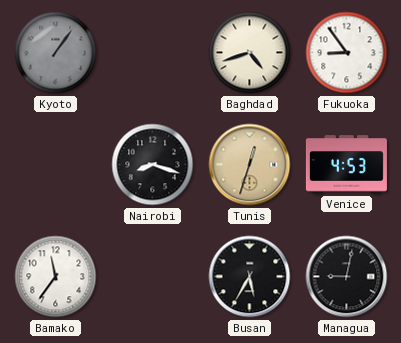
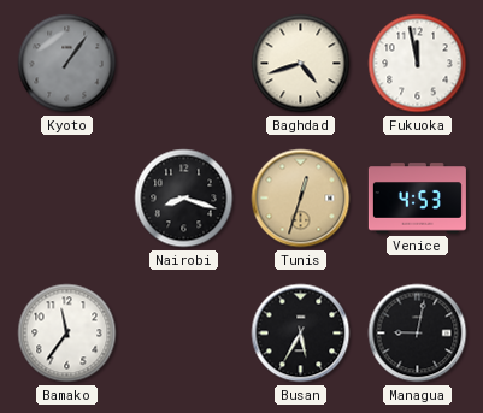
Fukuoka: 8:54 -> 11:58 (418, 64)
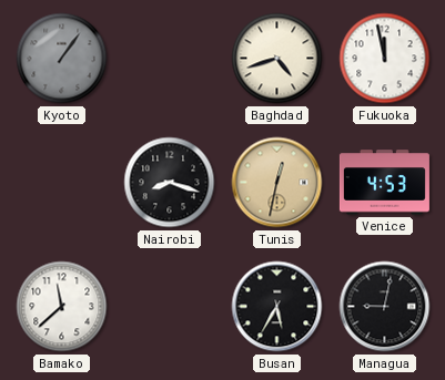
Tunis: 12:33 -> 12:32 (277, 183)
Bamako: 11:36 -> 11:38 (62, 307)
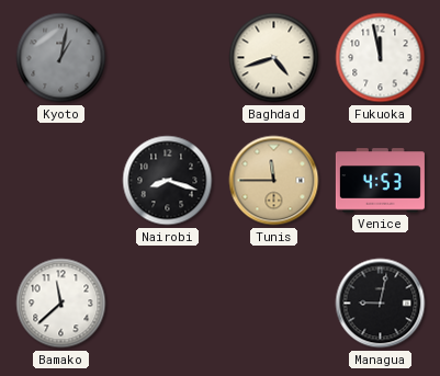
Kyoto: 1:06 -> 1:02 (61, 58)
Tunis: 12:32 -> 11:45 (274, 181)
Busan: 5:35 -> none (277, 307)
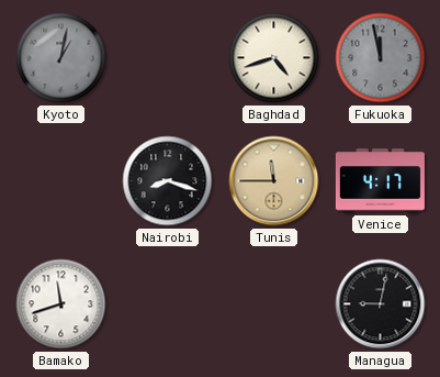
Fukuoka dial: white -> grey (381, 58)
Venice: 4:53 -> 4:17 (380, 181)
Bamako: 11:38 -> 11:42 (61, 304)
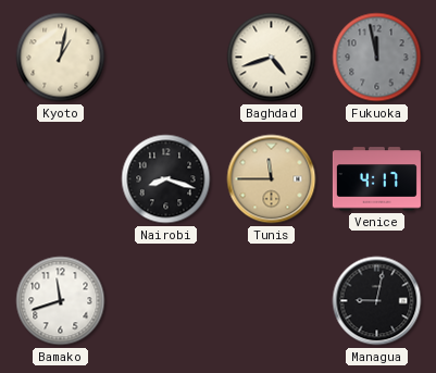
Kyoto dial: grey -> cream (61, 58)
